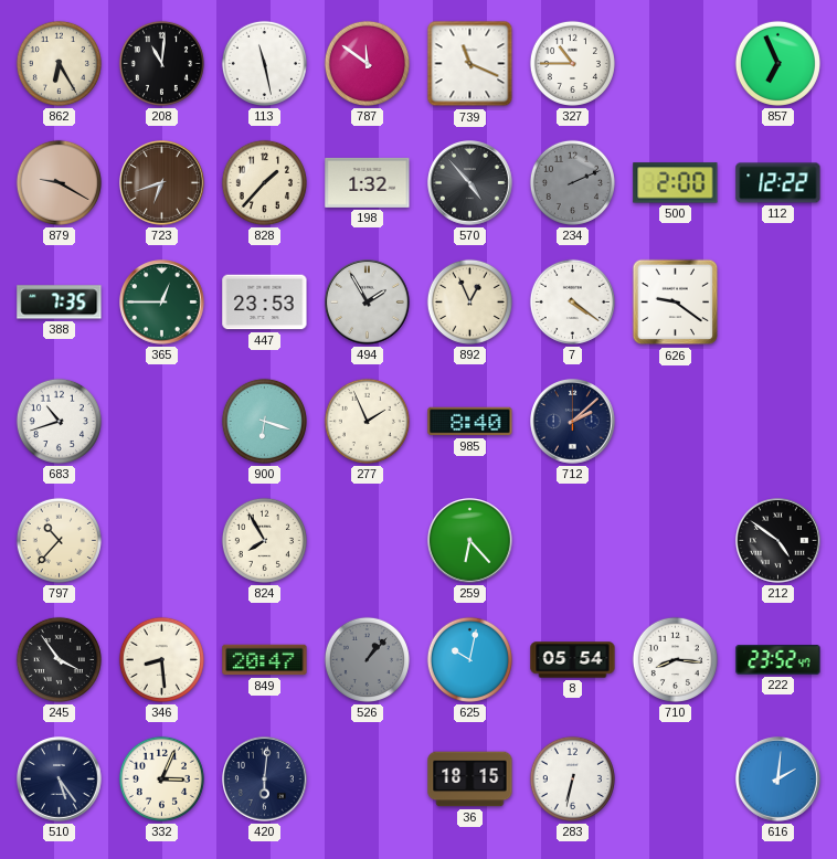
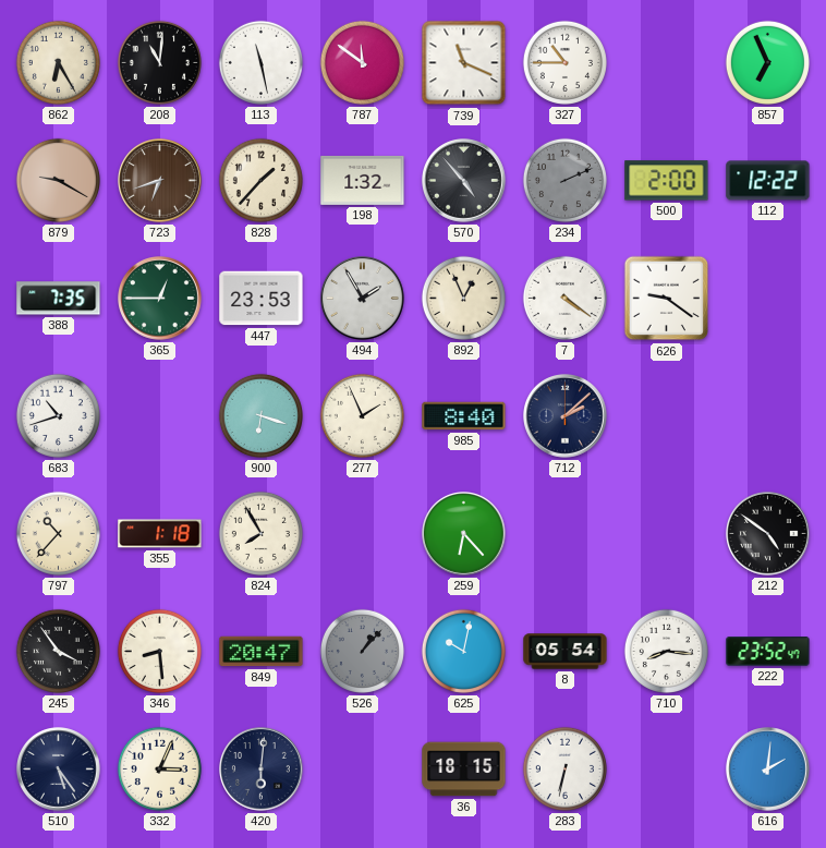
355: none -> 1:18 (160, 534)
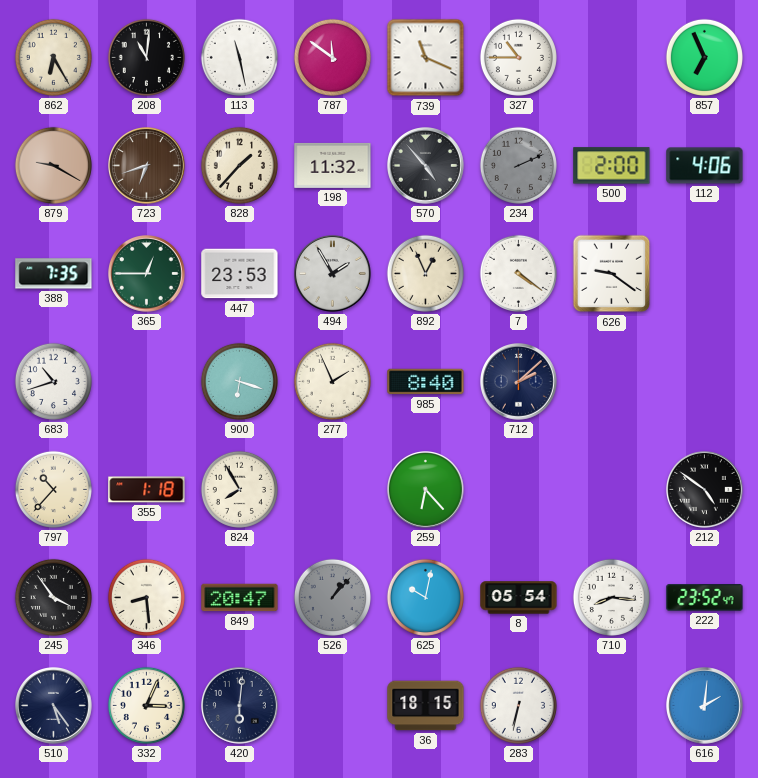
198: 1:32 -> 11:32 (333, 165)
112: 12:22 -> 4:06 (705, 166)
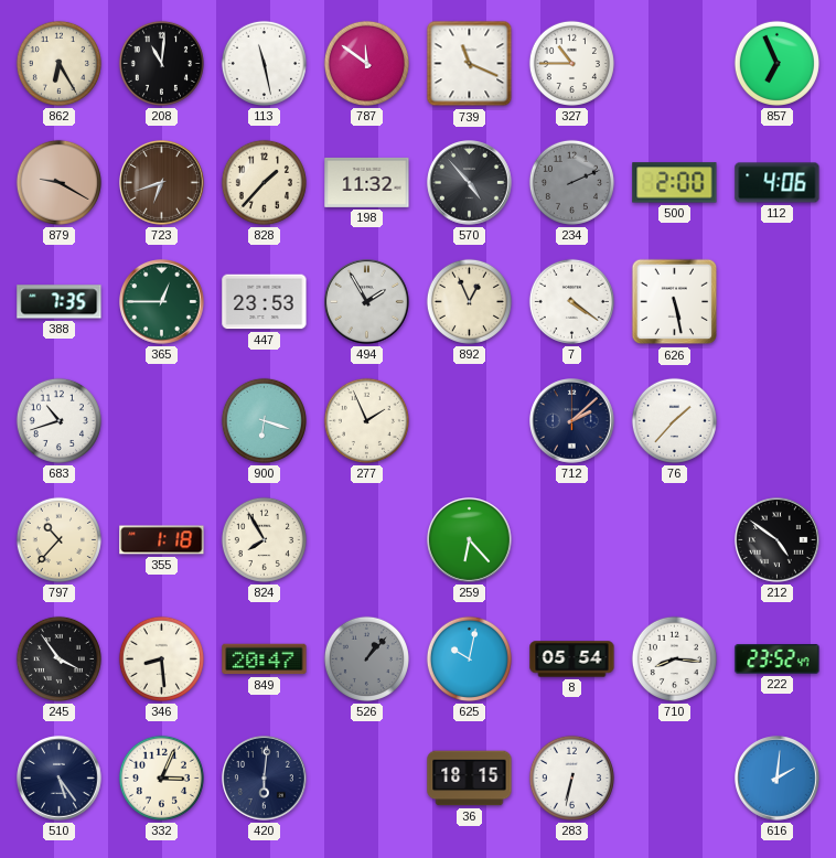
626: 9:21 -> 5:28 (675, 302)
985: 8:40 -> none (426, 382)
76: none -> 1:37 (674, 420)
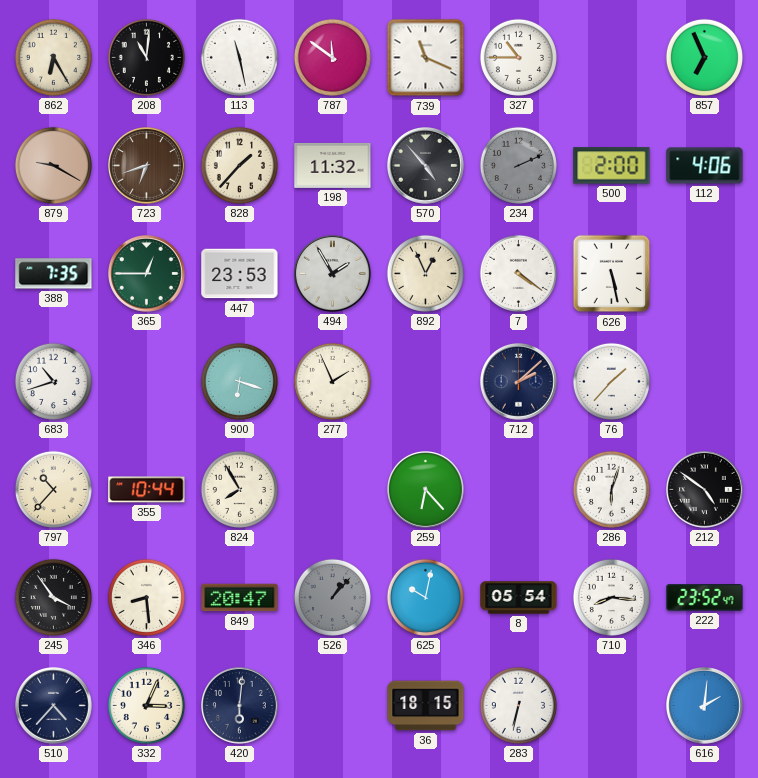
355: 1:18 -> 10:44 (147, 490)
286: none -> 6:03 (611, 489)
510: 5:24 -> 4:37 (54, 706)
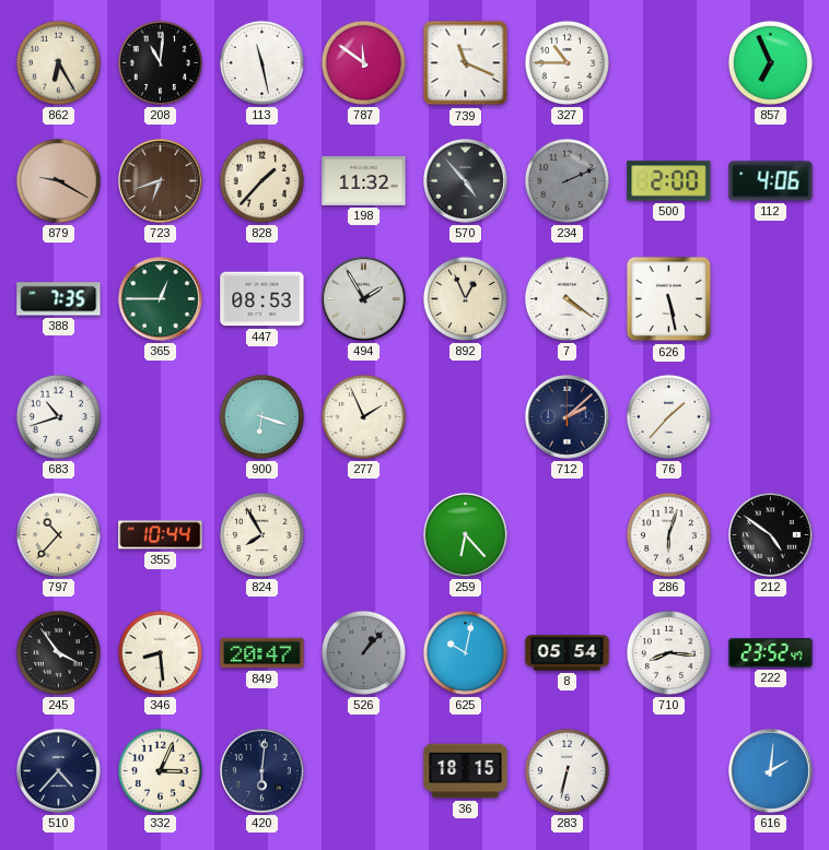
447: 23:53 -> 08:53 (262, 299)
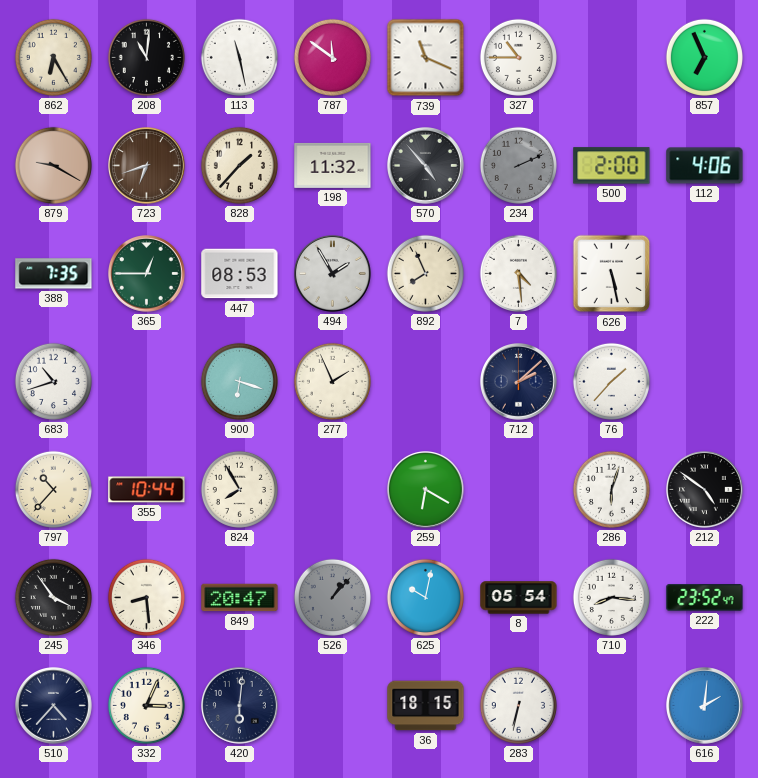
892: 12:56 -> 7:56 (425, 273)
7: 4:21 -> 4:29 (518, 273)
259: 6:23 -> 6:20 (426, 490)
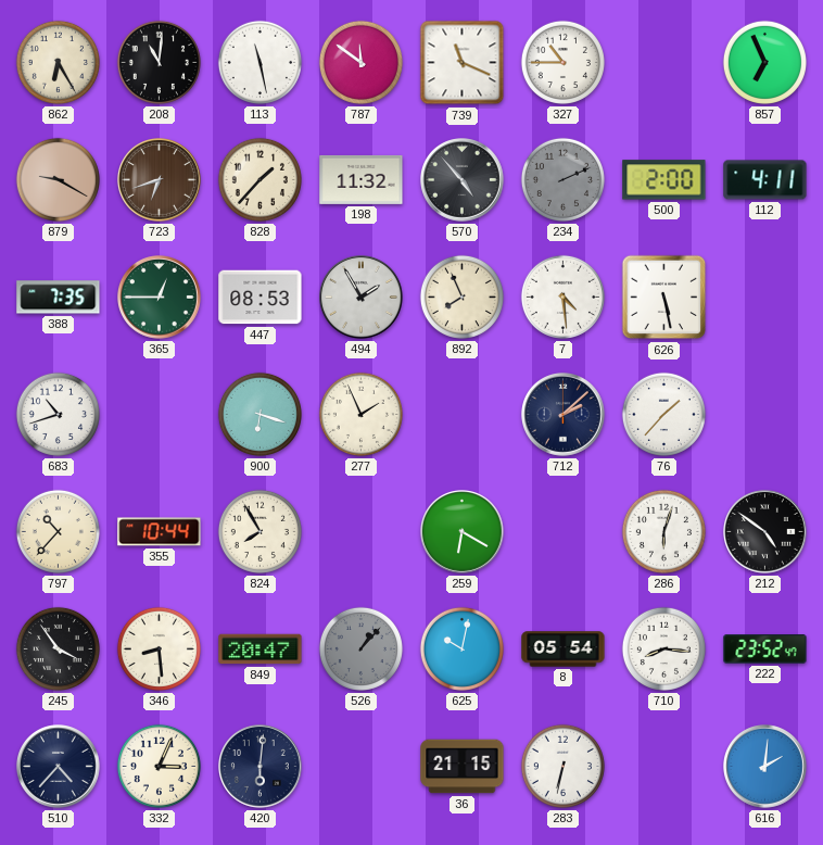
112: 4:06 -> 4:11 (765, 180)
36: 18:15 -> 21:15 (463, 767)
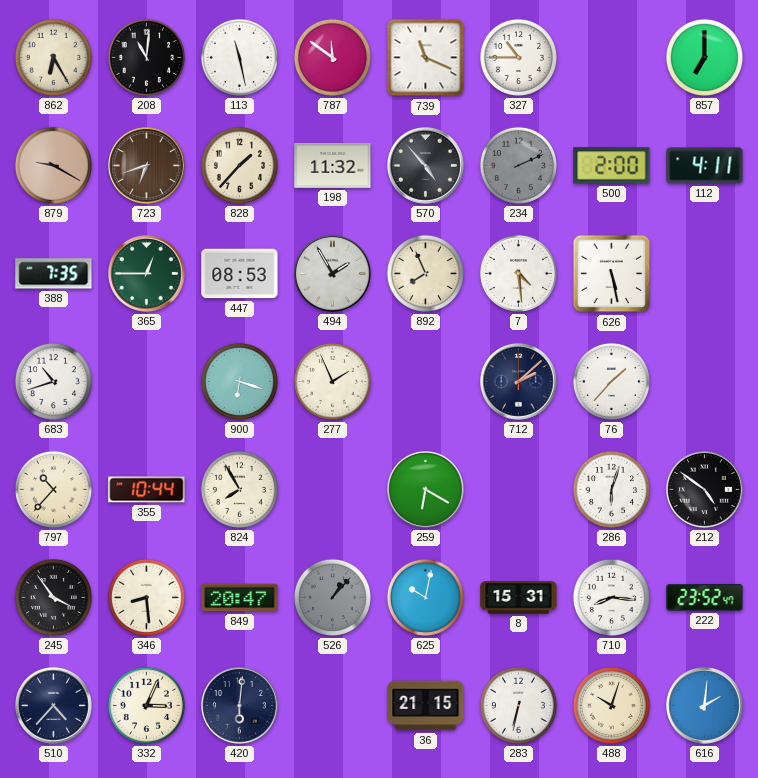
857: 6:56 -> 7:00 (704, 57)
8: 05:54 -> 15:31 (519, 598)
488: none -> 10:03 (611, 705)
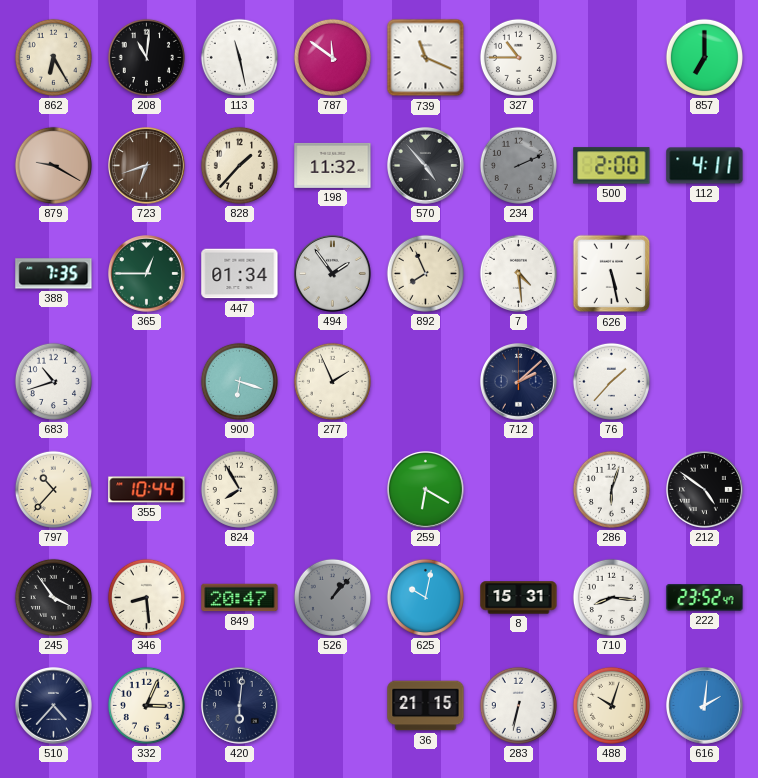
447: 08:53 -> 01:34 (240, 274)
494: 1:55 -> 1:54 (333, 274)
